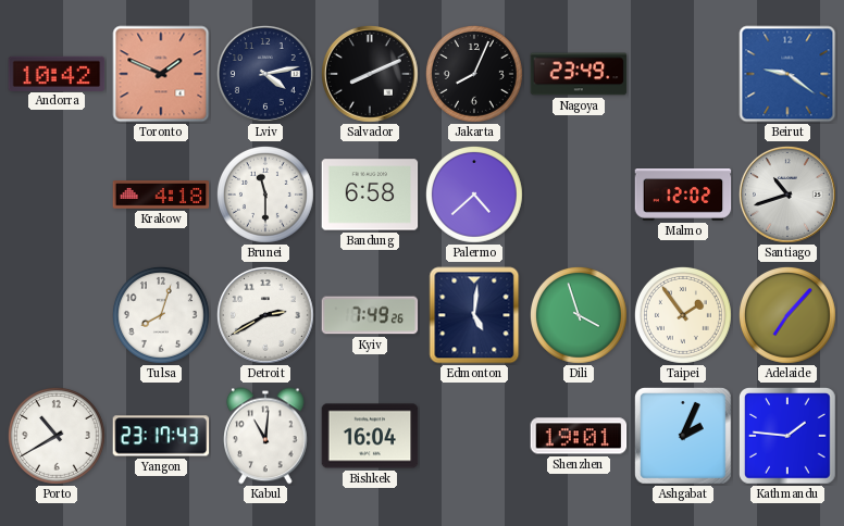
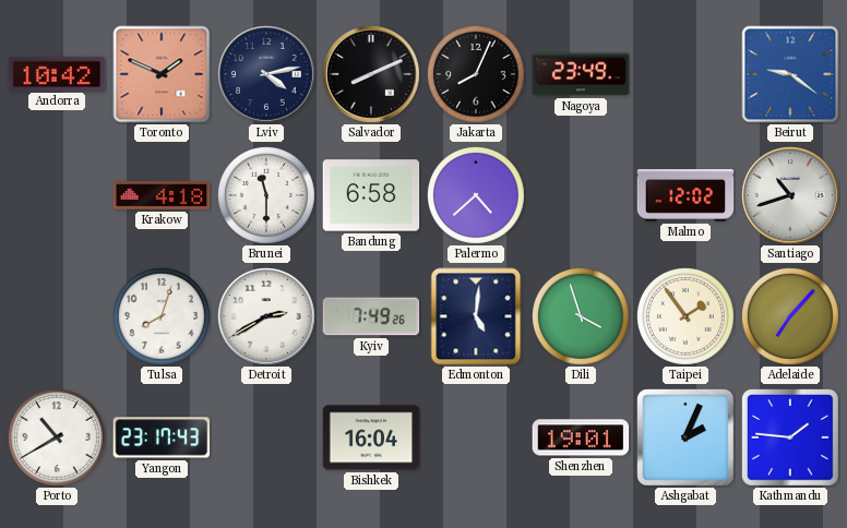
Kabul: 11:01 -> none (266, 436)
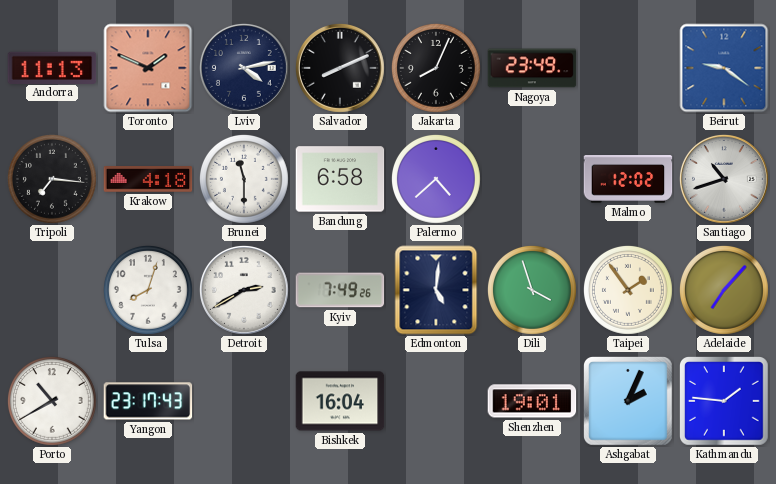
Andorra: 10:42 -> 11:13 (52, 67)
Tripoli: none -> 7:16 (52, 179)
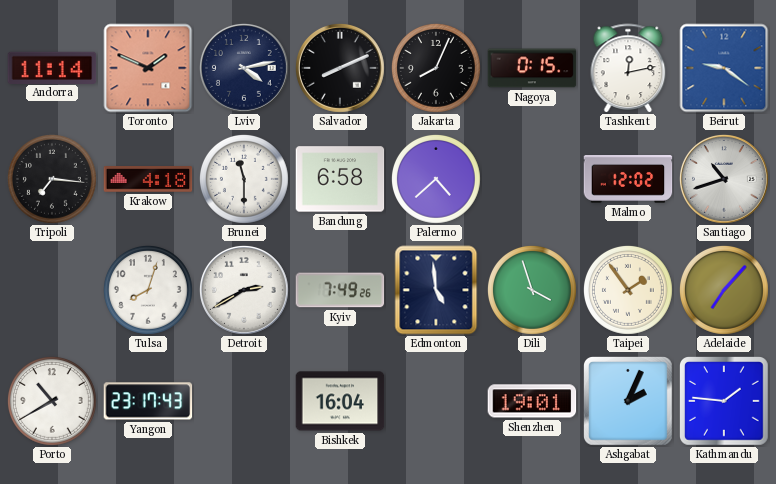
Andorra: 11:13 -> 11:14 (52, 67)
Nagoya: 23:49 -> 0:15 (532, 68)
Tashkent: none -> 12:13 (628, 68)
Edmonton: 5:01 -> 4:59 (436, 290)
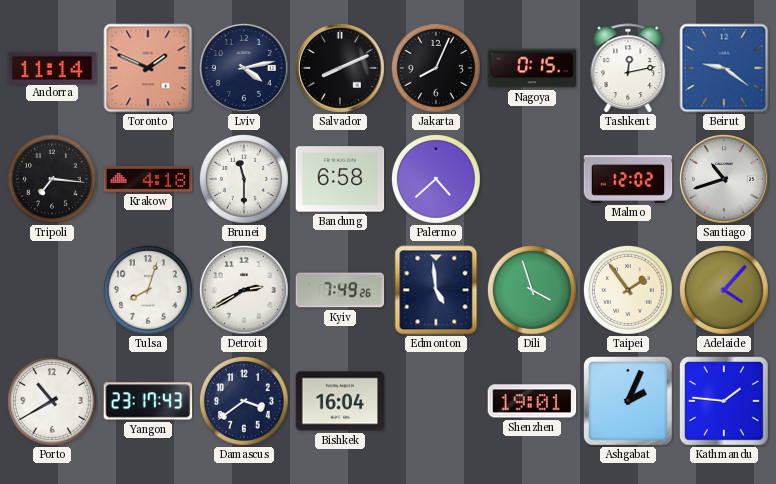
Adelaide: 7:07 -> 4:07 (724, 290)
Damascus: none -> 3:39 (244, 401)
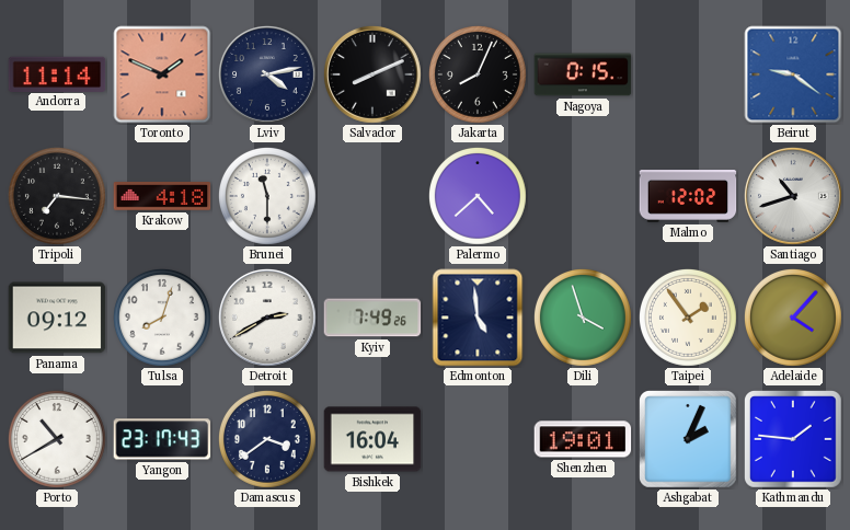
Tashkent: 12:13 -> none (628, 68)
Bandung: 6:58 -> none (340, 179)
Panama: none -> 09:12 (57, 318)
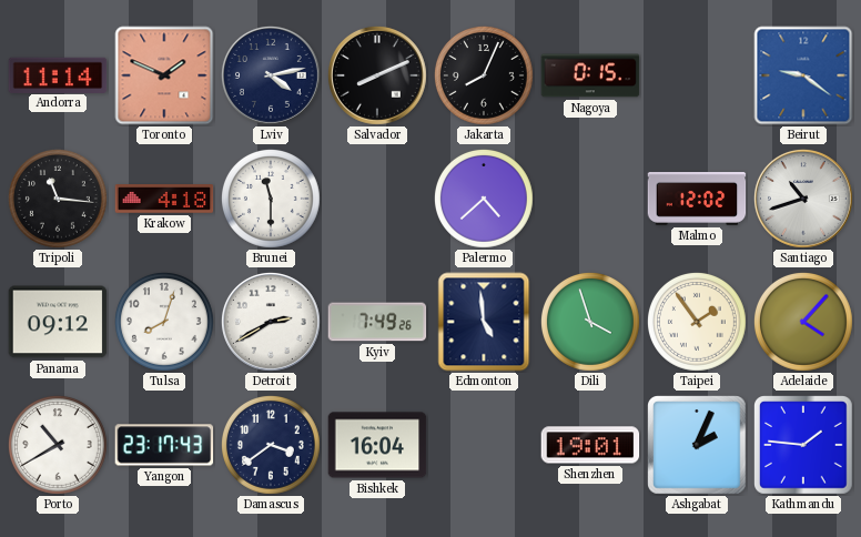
Tripoli: 7:16 -> 11:16 (58, 199)
